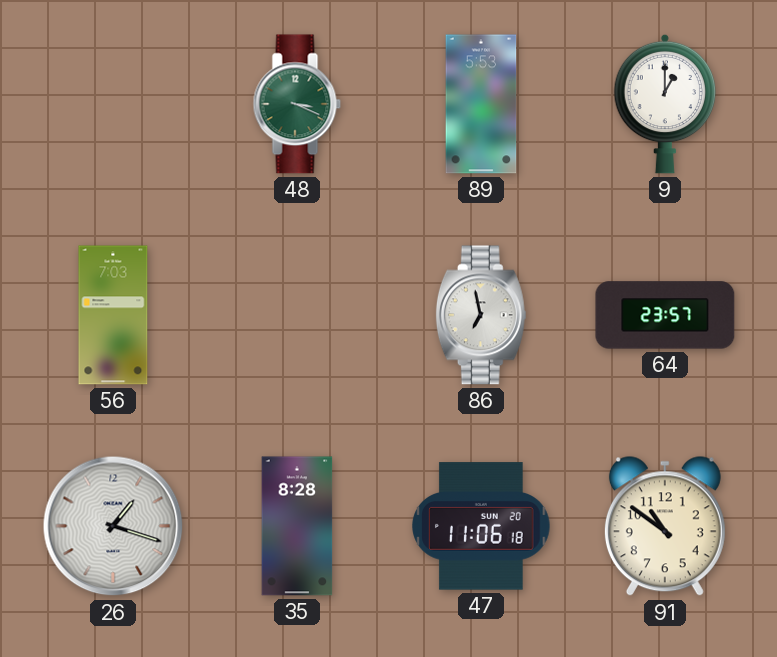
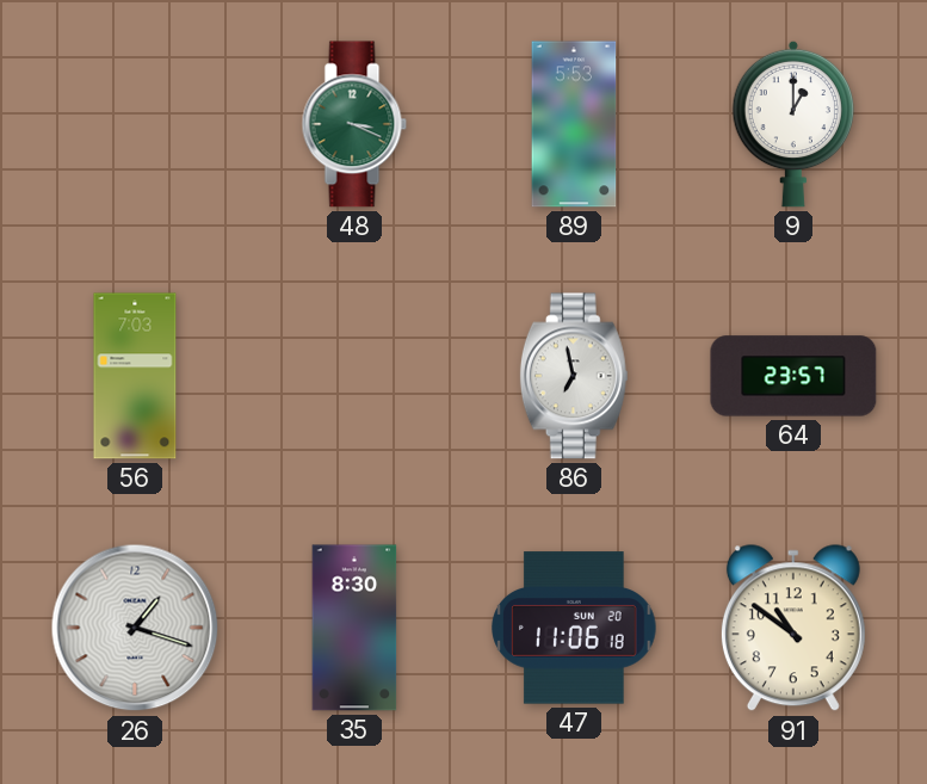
35: 8:28 -> 8:30 (354, 628)
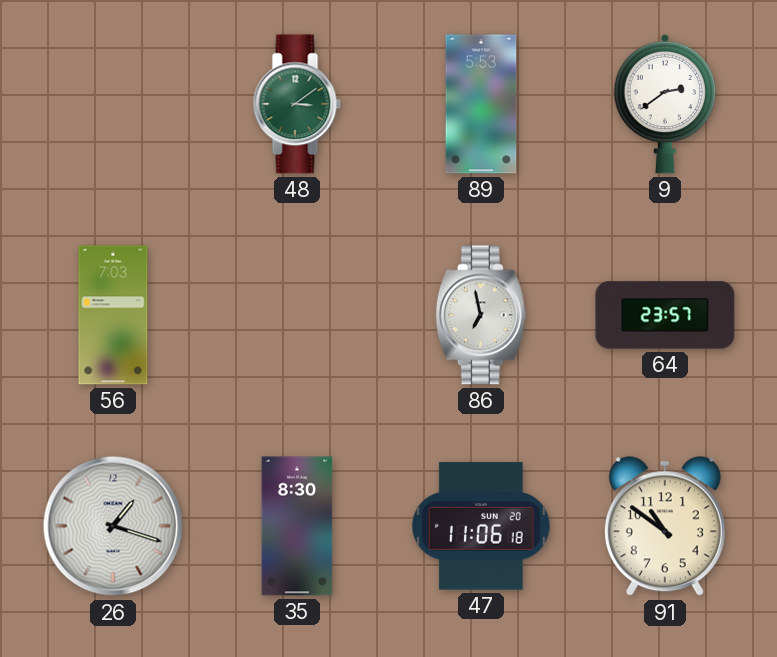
48: 3:19 -> 3:09 (297, 104)
9: 1:00 -> 2:39 (665, 104)
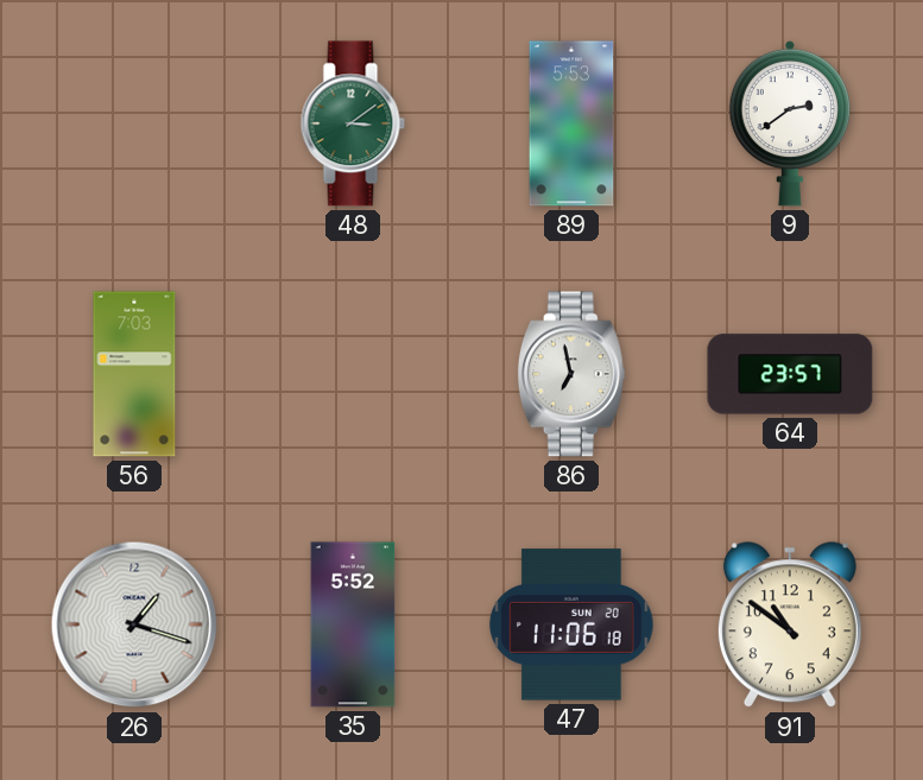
35: 8:30 -> 5:52 (353, 624)
